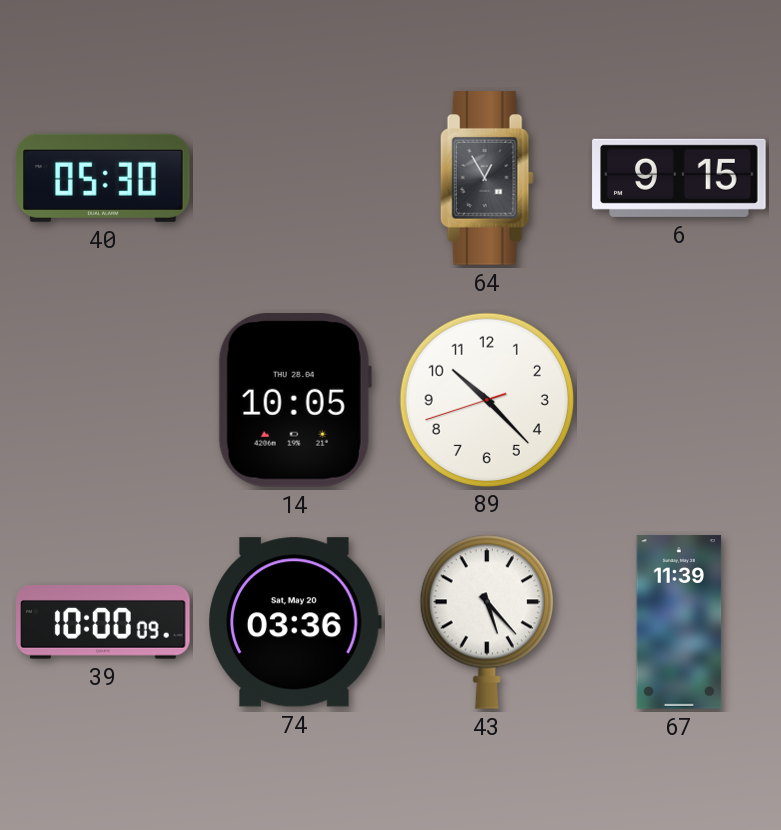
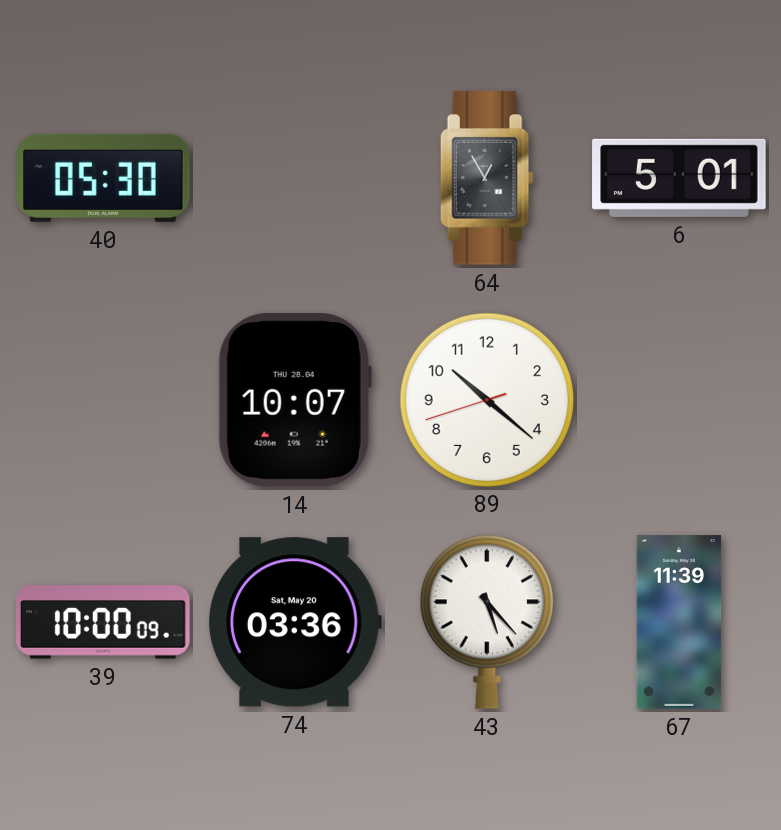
6: 9:15 -> 5:01 (679, 178)
14: 10:05 -> 10:07 (295, 401)
89: 10:22 -> 10:21 (486, 399)
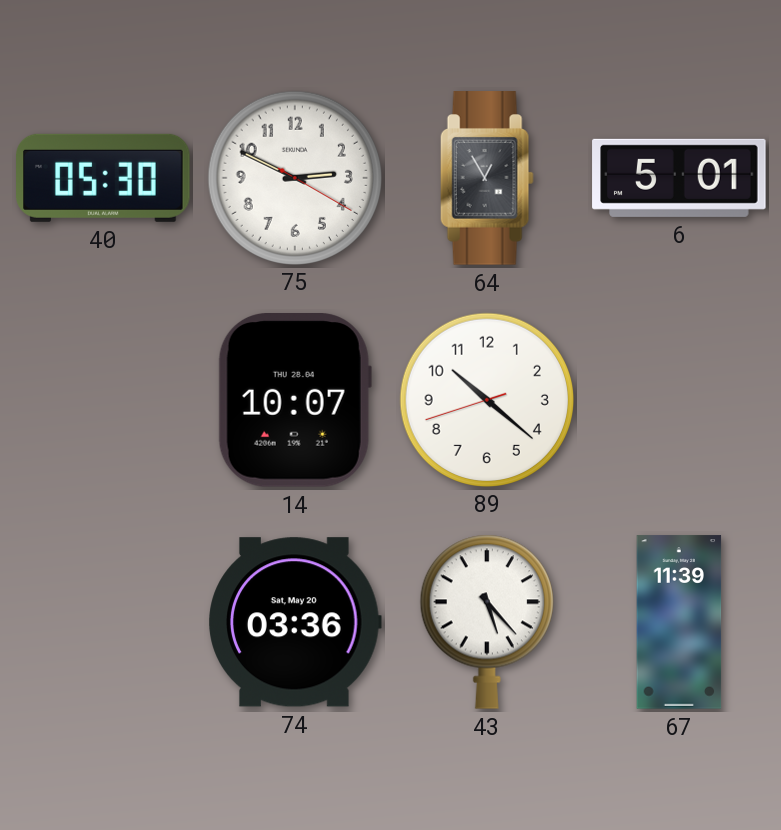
75: none -> 2:49 (294, 177)
39: 10:00 -> none (103, 622)
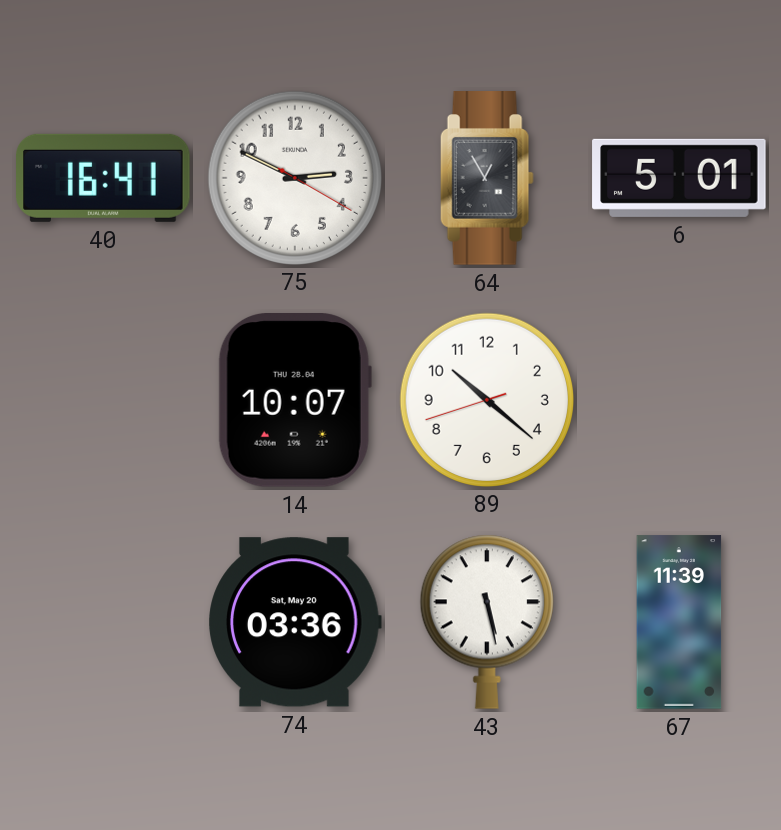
40: 05:30 -> 16:41 (103, 178)
43: 5:23 -> 5:28 (487, 622)
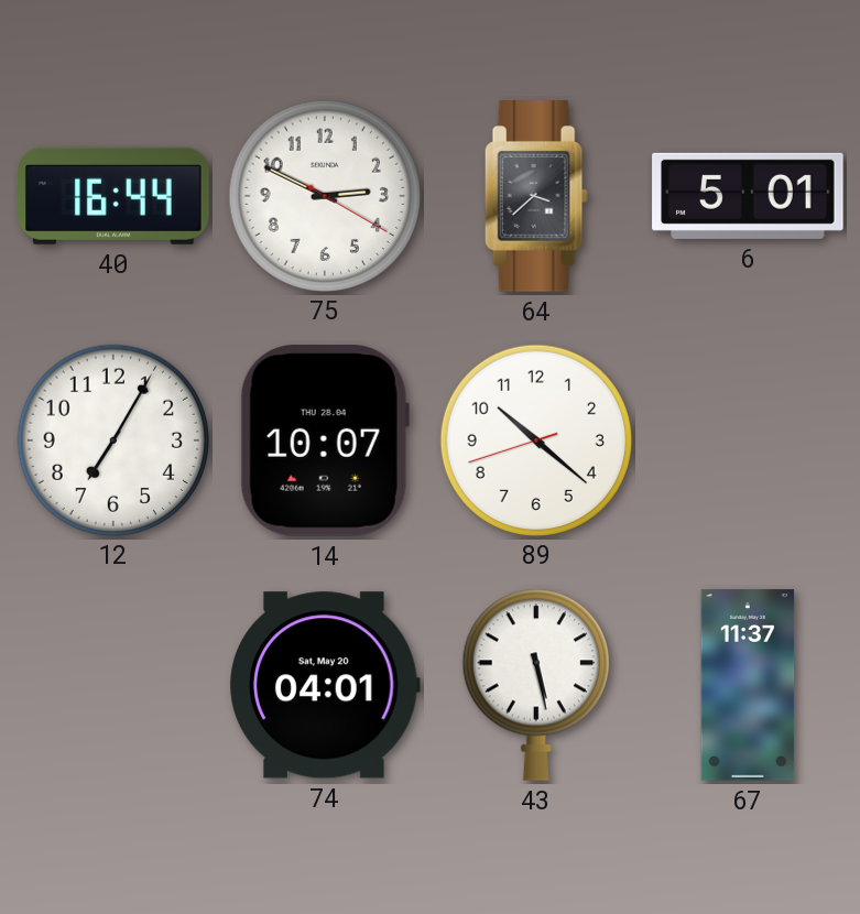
40: 16:41 -> 16:44 (113, 196)
64: 12:55 -> 3:38 (536, 196)
12: none -> 7:05 (112, 439)
74: 03:36 -> 04:01 (325, 685)
67: 11:39 -> 11:37 (748, 685)
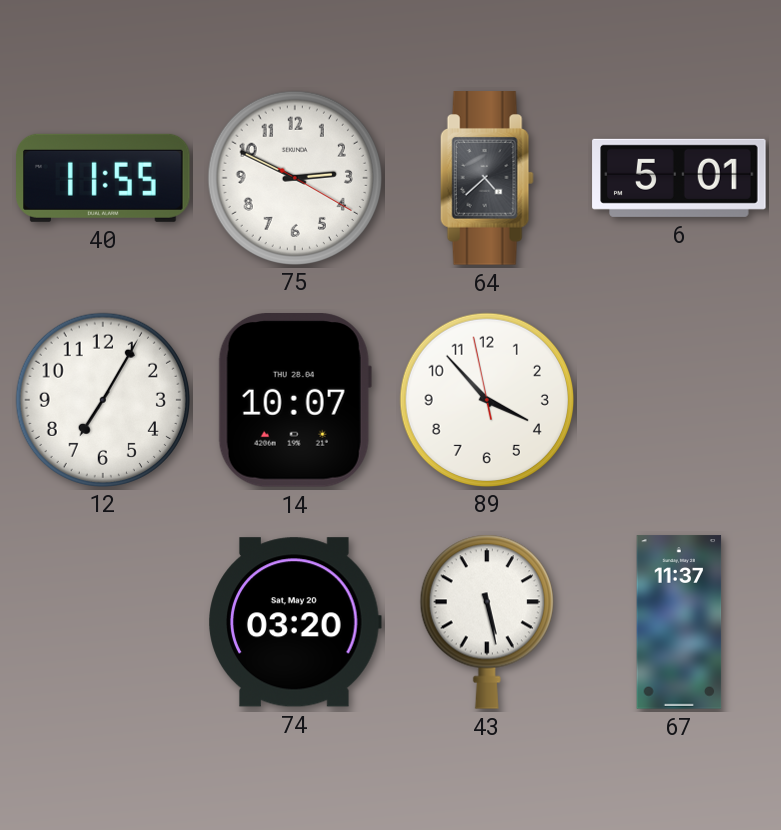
40: 16:44 -> 11:55 (103, 178)
64: 3:38 -> 4:38 (487, 178)
89: 10:21 -> 3:52 (486, 399)
74: 04:01 -> 03:20 (295, 622)
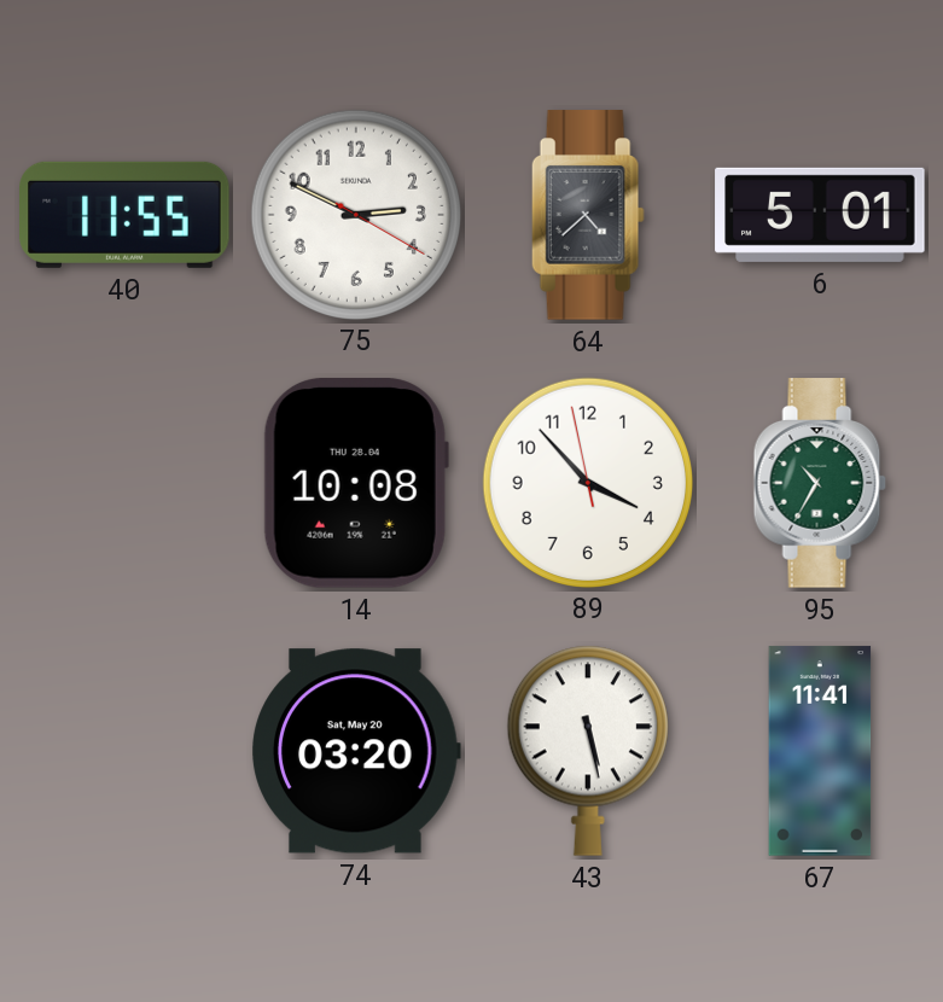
12: 7:05 -> none (102, 399)
14: 10:07 -> 10:08 (356, 484)
95: none -> 10:35 (820, 483)
67: 11:37 -> 11:41 (820, 751)
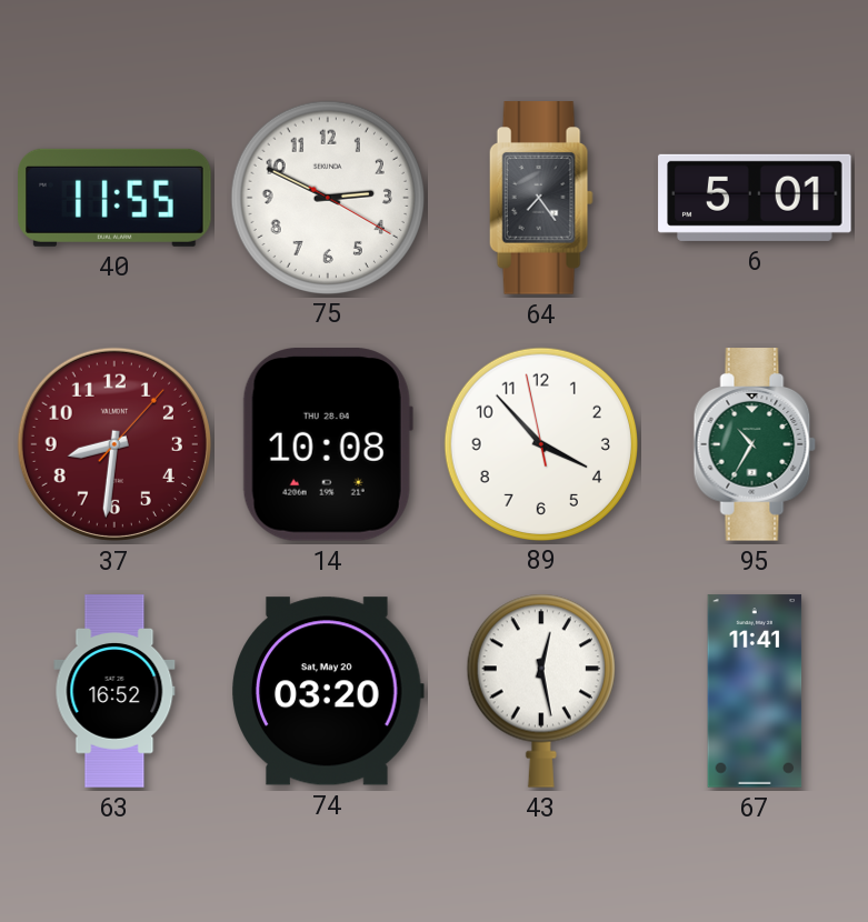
64: 4:38 -> 7:24 (541, 198)
37: none -> 8:31 (114, 444)
63: none -> 16:52 (114, 691)
43: 5:28 -> 12:28 (541, 691)
